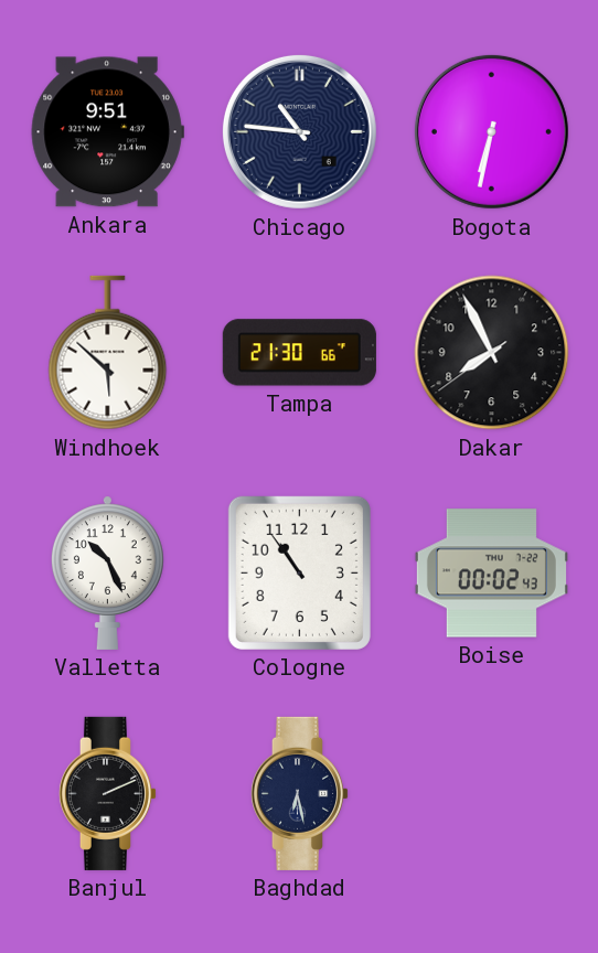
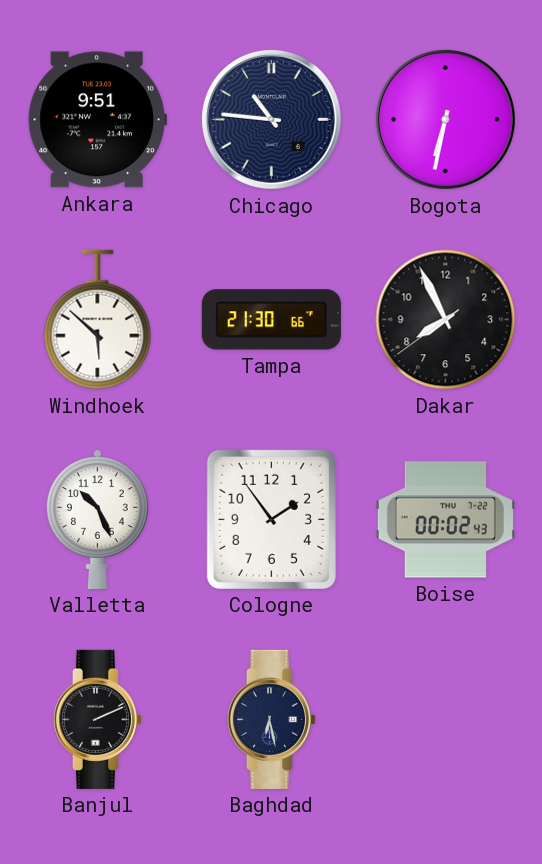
Cologne: 10:54 -> 1:54 (271, 519)
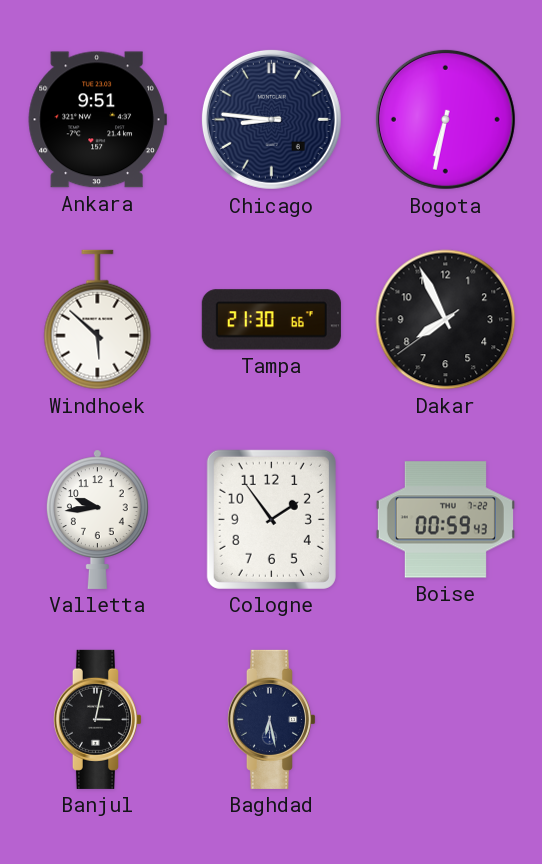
Chicago: 10:46 -> 8:46 (271, 119)
Valletta: 10:26 -> 9:44 (97, 519)
Boise: 00:02 -> 00:59 (445, 520)
Banjul: 2:11 -> 3:02 (97, 719)
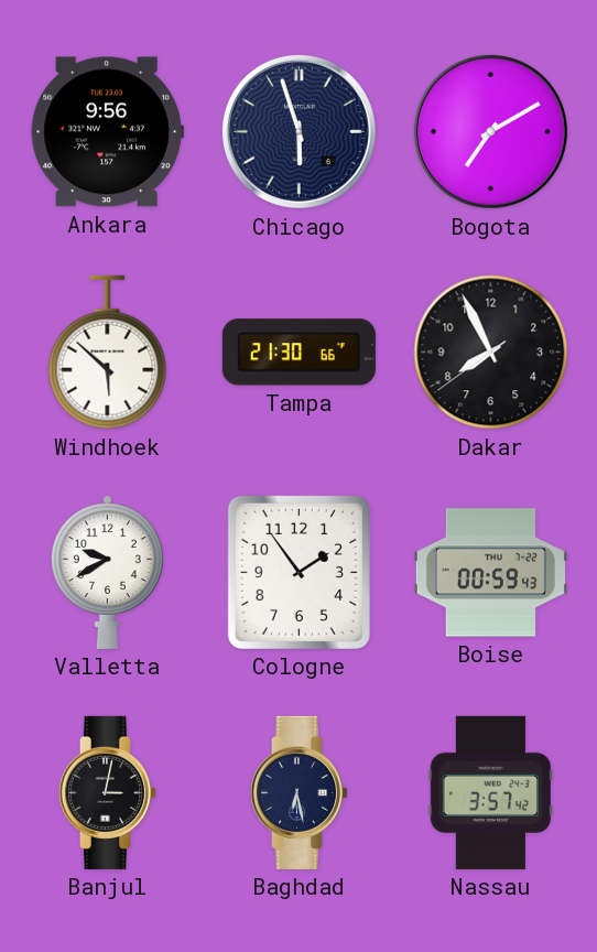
Ankara: 9:51 -> 9:56 (107, 132)
Chicago: 8:46 -> 5:57 (298, 131)
Bogota: 6:32 -> 7:10 (490, 131)
Valletta: 9:44 -> 9:40 (107, 572)
Nassau: none -> 3:57 (490, 792)
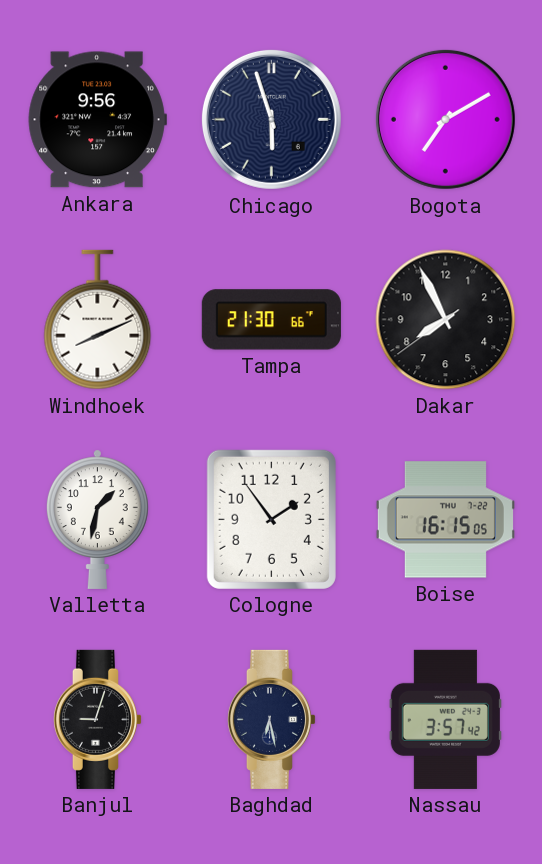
Windhoek: 5:52 -> 8:11 (98, 320)
Valletta: 9:40 -> 1:32 (97, 519)
Boise: 00:59 -> 16:15 (445, 520)
Banjul: 3:02 -> 9:03 (97, 719)
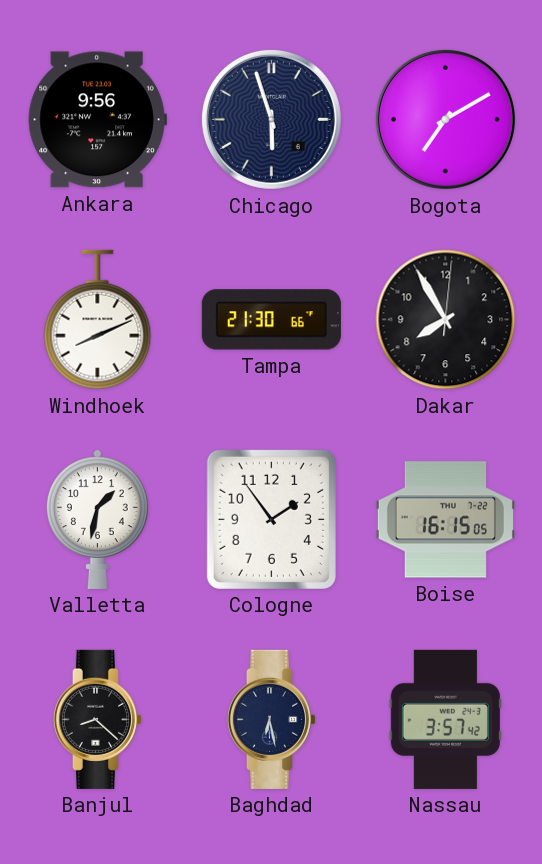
Dakar: 7:55:39 -> 7:55:01 (446, 320)
Banjul: 9:03 -> 8:22 (97, 719)
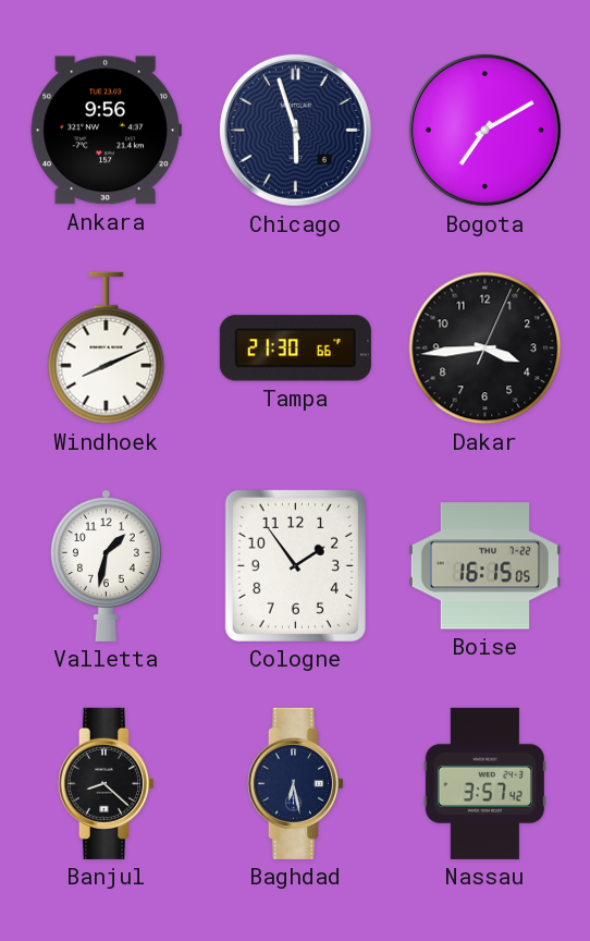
Dakar: 7:55 -> 3:44 (485, 349)
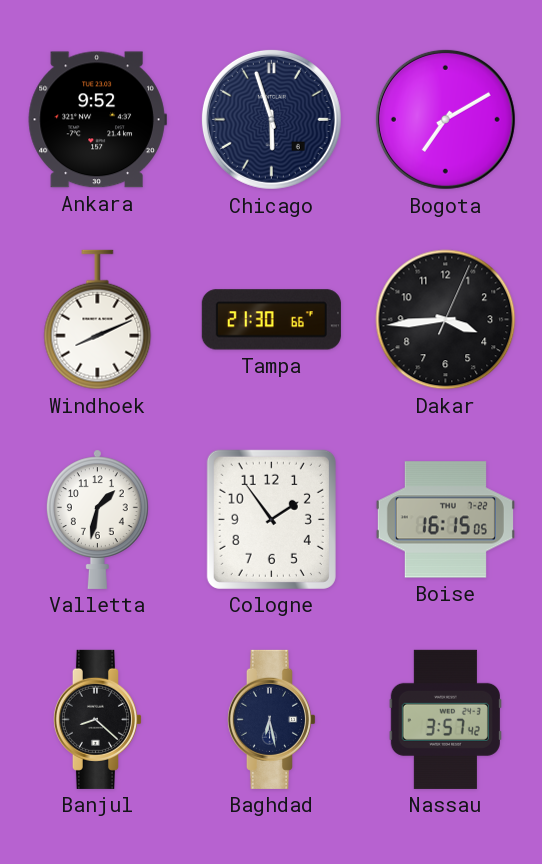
Ankara: 9:56 -> 9:52 (97, 120)
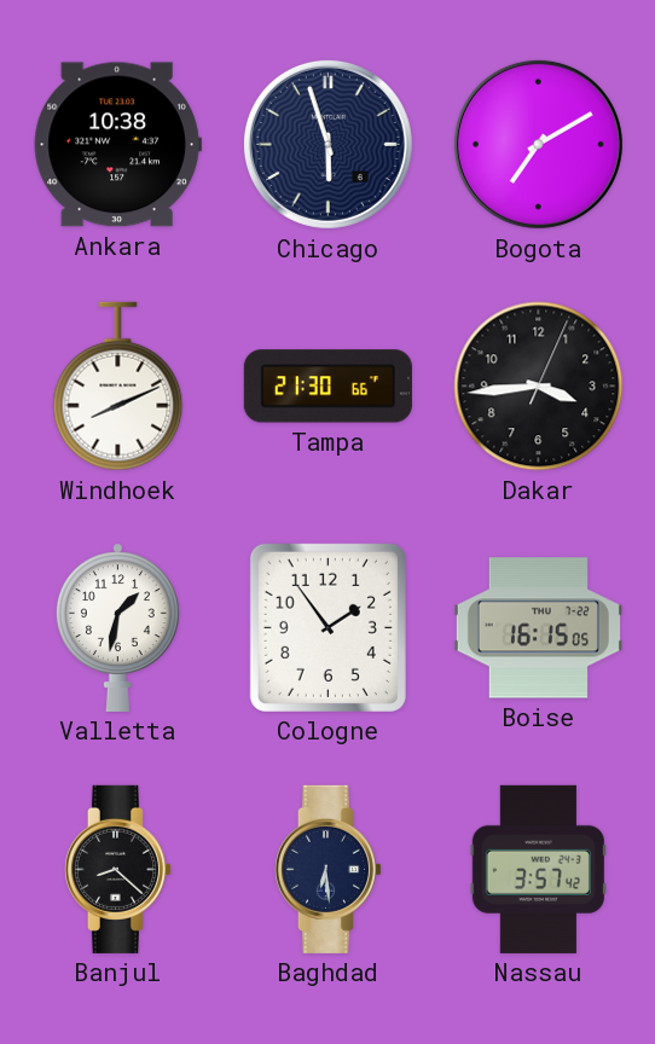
Ankara: 9:52 -> 10:38 (117, 145)
Baghdad: 6:28 -> 6:29 (327, 869)
